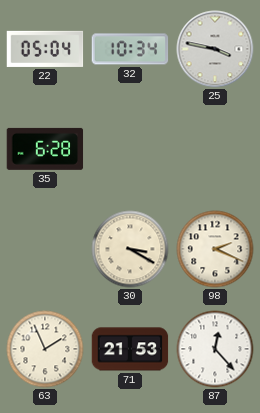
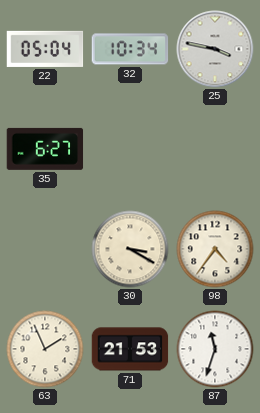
35: 6:28 -> 6:27 (45, 149)
98: 2:19 -> 4:36 (215, 249)
87: 12:23 -> 11:33 (215, 349)
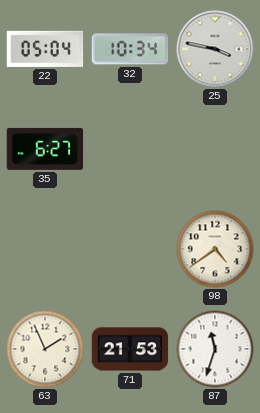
30: 3:20 -> none (130, 249)
98: 4:36 -> 4:39 (215, 249)
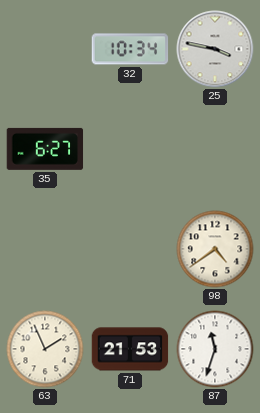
22: 05:04 -> none (45, 49)
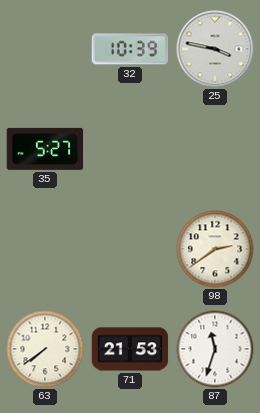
32: 10:34 -> 10:39 (130, 49)
35: 6:27 -> 5:27 (45, 149)
98: 4:39 -> 2:39 (215, 249)
63: 1:56 -> 7:39 (45, 349)
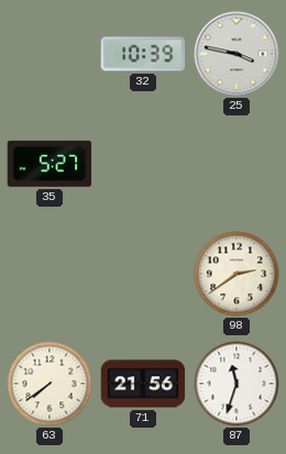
71: 21:53 -> 21:56 (143, 384)
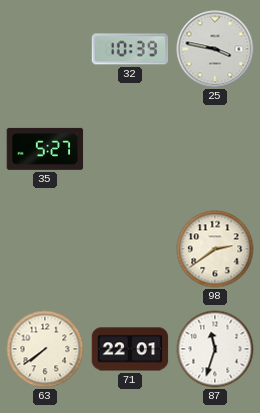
71: 21:56 -> 22:01 (130, 349)
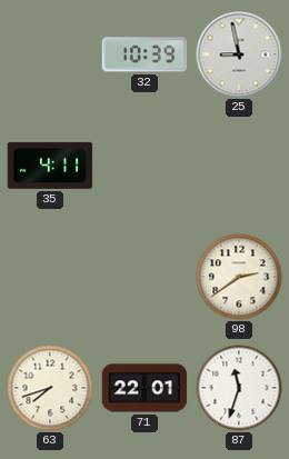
25: 3:47 -> 8:58 (239, 54)
35: 5:27 -> 4:11 (50, 166)
63: 7:39 -> 7:42 (50, 388)
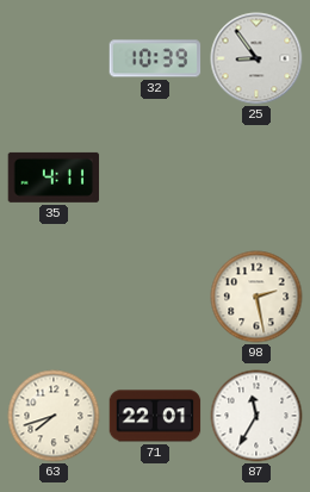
25: 8:58 -> 8:54 (256, 58)
98: 2:39 -> 2:28 (256, 297)
87: 11:33 -> 11:35 (256, 416)
